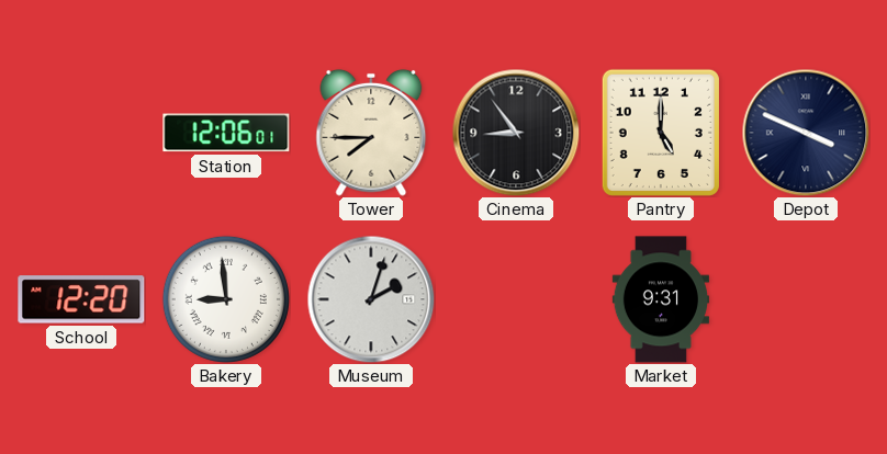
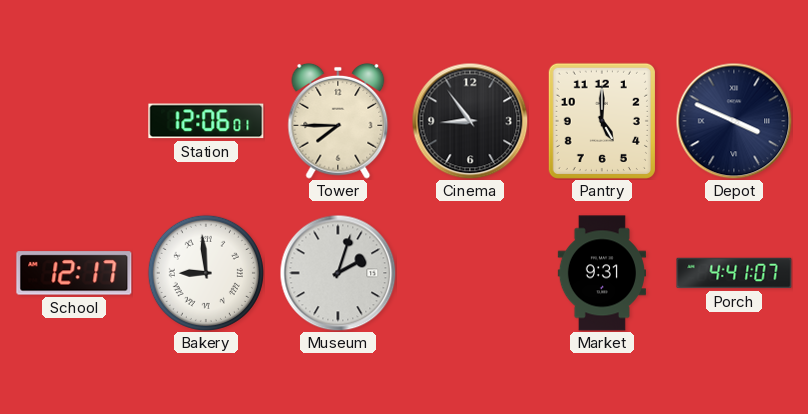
School: 12:20 -> 12:17 (74, 273)
Porch: none -> 4:41 (734, 273)
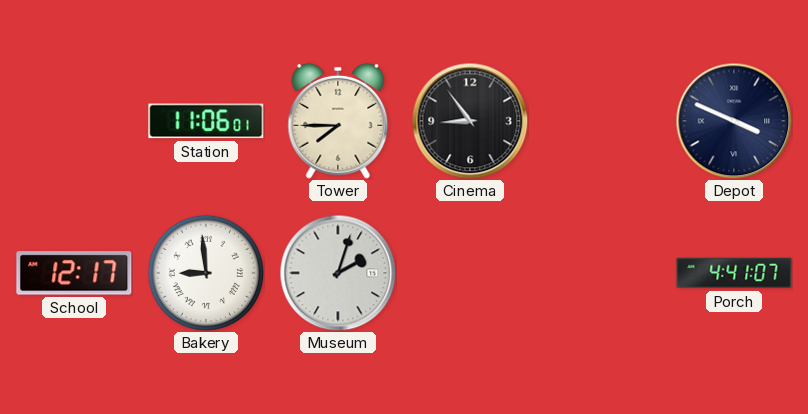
Station: 12:06 -> 11:06 (206, 121)
Pantry: 5:00 -> none (602, 121)
Market: 9:31 -> none (602, 273)
